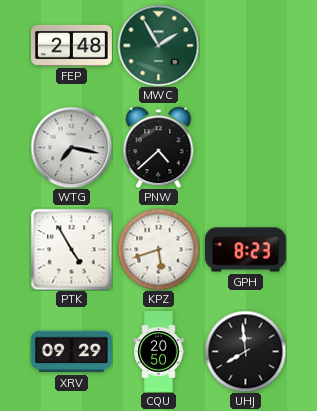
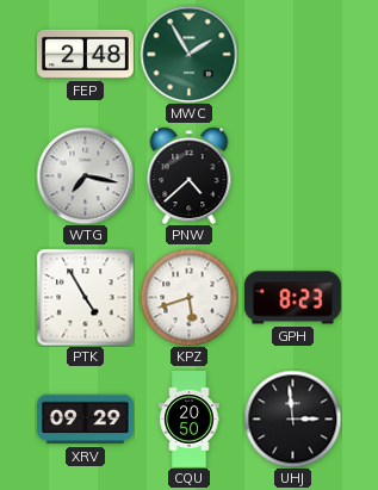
UHJ: 7:59 -> 2:59 (292, 418)
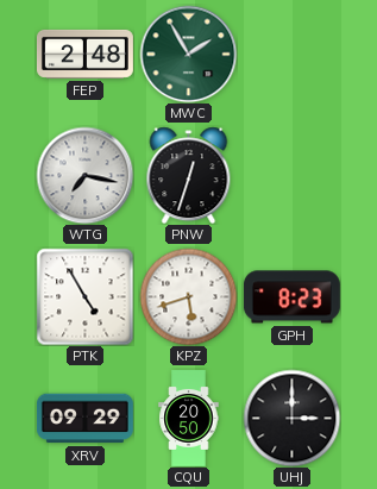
PNW: 4:38 -> 12:33 (189, 175)
UHJ: 2:59 -> 3:00 (291, 418)
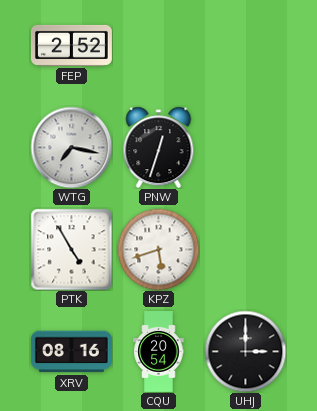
FEP: 2:48 -> 2:52 (71, 45)
MWC: 1:55 -> none (188, 54)
GPH: 8:23 -> none (291, 297)
XRV: 09:29 -> 08:16 (71, 352)
CQU: 20:50 -> 20:54 (159, 352)
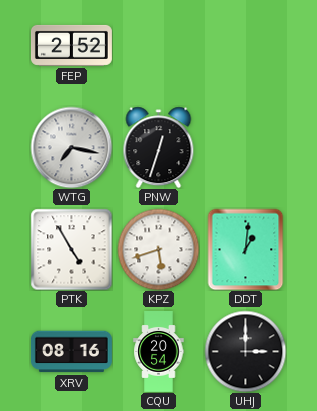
DDT: none -> 1:01 (246, 249)
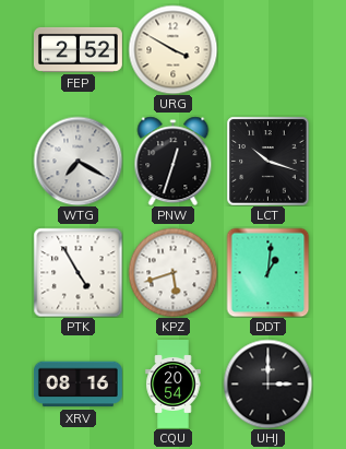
URG: none -> 3:50 (172, 49)
WTG: 7:17 -> 7:20 (77, 161)
LCT: none -> 10:18 (269, 161)
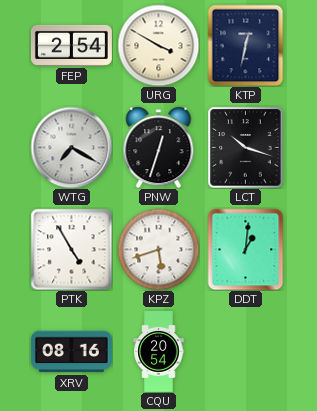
FEP: 2:52 -> 2:54 (71, 45)
KTP: none -> 12:32 (246, 45)
UHJ: 3:00 -> none (267, 383)
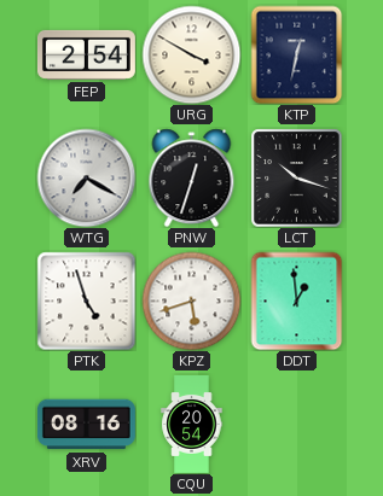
PTK: 4:55 -> 4:57 (86, 300)
DDT: 1:01 -> 12:59 (297, 300)
